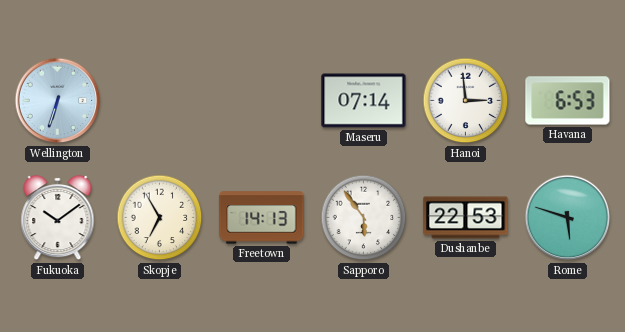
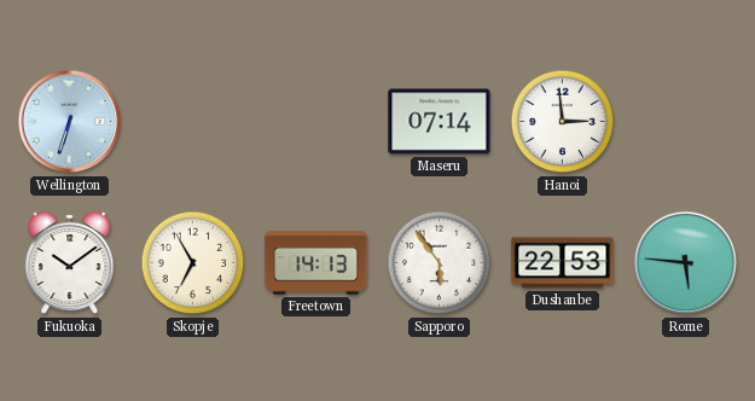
Havana: 6:53 -> none (568, 101)
Rome: 5:48 -> 5:46 (686, 263)
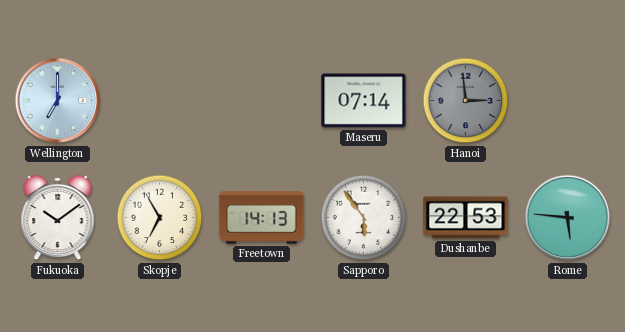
Wellington: 6:33 -> 7:00 (58, 101)
Hanoi dial: white -> grey (466, 101)
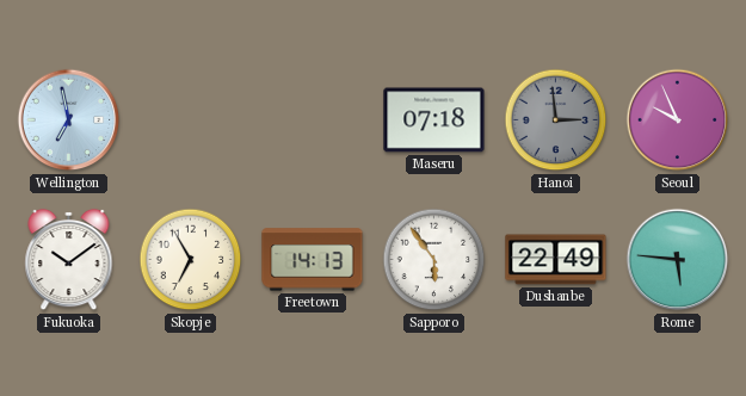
Wellington: 7:00 -> 6:58 (69, 120)
Maseru: 07:14 -> 07:18 (434, 120)
Seoul: none -> 9:56 (678, 120)
Dushanbe: 22:53 -> 22:49 (556, 260)
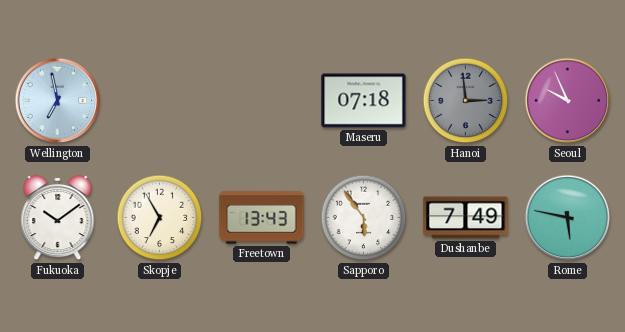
Freetown: 14:13 -> 13:43 (262, 218)
Dushanbe: 22:49 -> 7:49 (466, 218)
Rome: 5:46 -> 5:47 (568, 218)
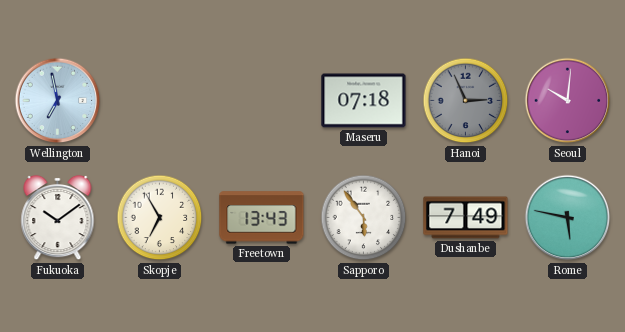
Hanoi: 2:59 -> 2:56 (466, 101)
Seoul: 9:56 -> 10:01 (568, 101)
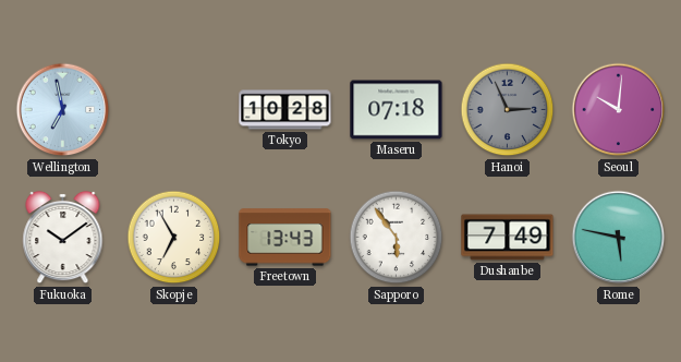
Tokyo: none -> 10:28 (285, 110)
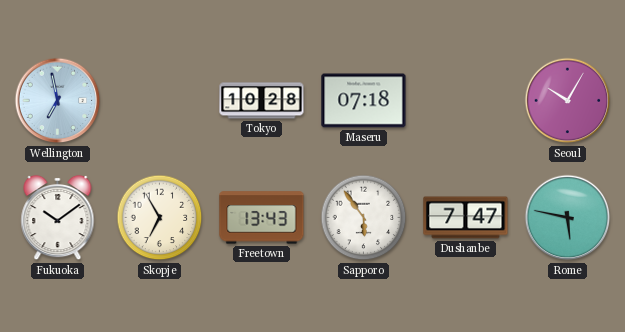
Hanoi: 2:56 -> none (508, 110)
Seoul: 10:01 -> 10:05 (568, 101)
Dushanbe: 7:49 -> 7:47 (466, 218)
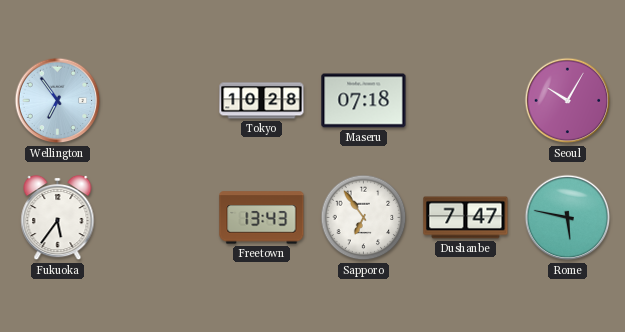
Wellington: 6:58 -> 6:54 (58, 101)
Fukuoka: 10:09 -> 5:36 (58, 218)
Skopje: 6:55 -> none (160, 218)
Sapporo: 5:54 -> 6:54 (364, 218)
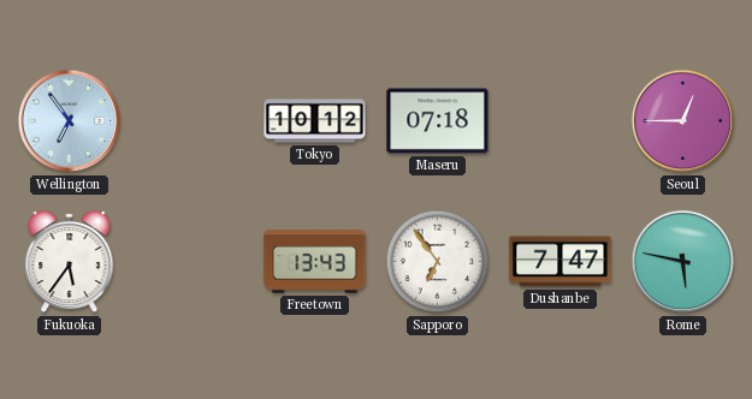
Tokyo: 10:28 -> 10:12 (315, 121)
Seoul: 10:05 -> 12:45 (683, 121)
